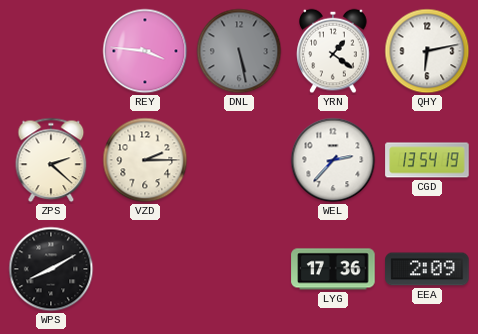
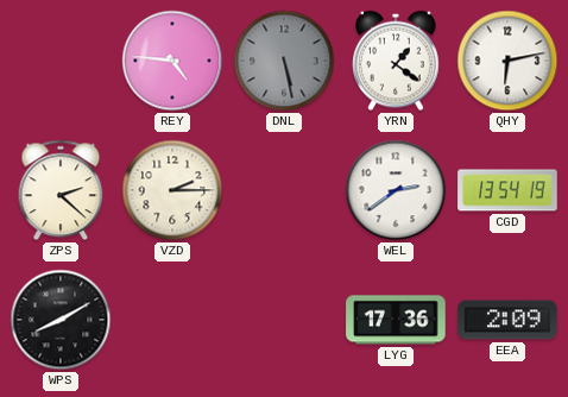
REY: 3:46 -> 4:46 (172, 61)
WEL: 2:37 -> 2:39 (396, 190)
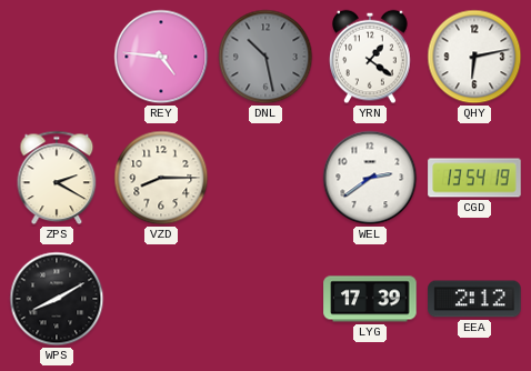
DNL: 5:28 -> 10:28 (265, 57)
ZPS: 2:22 -> 2:20 (57, 178)
VZD: 2:15 -> 8:15 (161, 178)
LYG: 17:36 -> 17:39 (370, 299)
EEA: 2:09 -> 2:12 (474, 299)
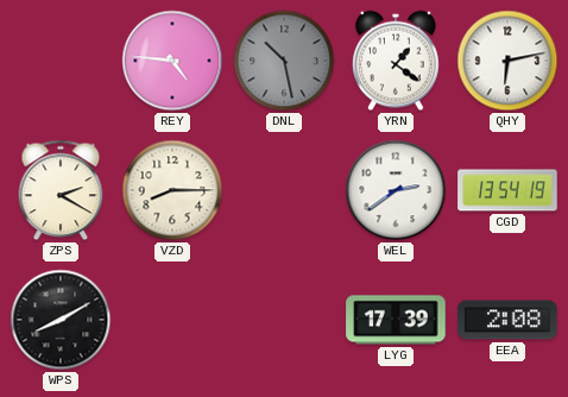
EEA: 2:12 -> 2:08 (507, 320)
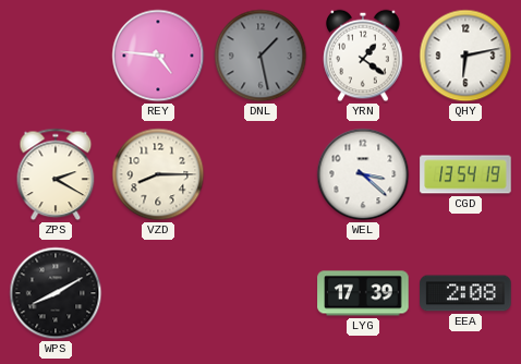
DNL: 10:28 -> 1:28 (260, 56)
WEL: 2:39 -> 3:22 (363, 174)
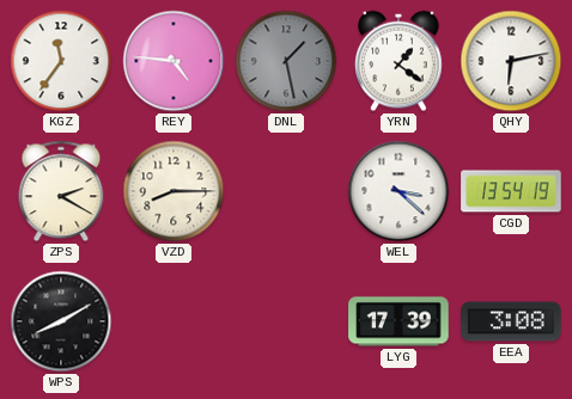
KGZ: none -> 11:36 (61, 61)
EEA: 2:08 -> 3:08 (511, 321)
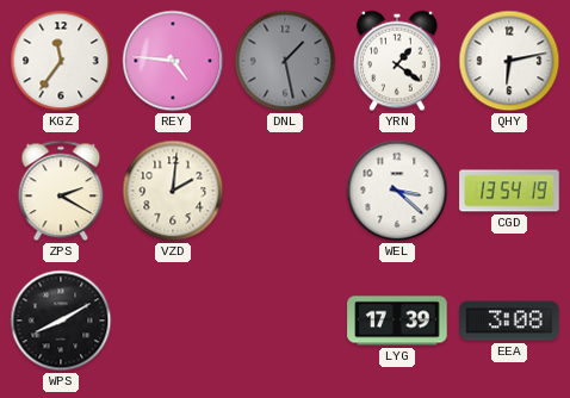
VZD: 8:15 -> 2:01 (173, 191)
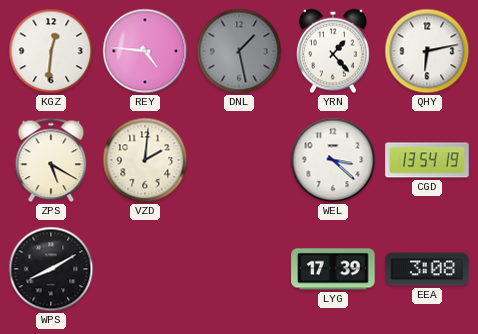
KGZ: 11:36 -> 12:31 (51, 51)
YRN: 1:21 -> 1:23 (333, 51)
ZPS: 2:20 -> 5:20 (51, 160)
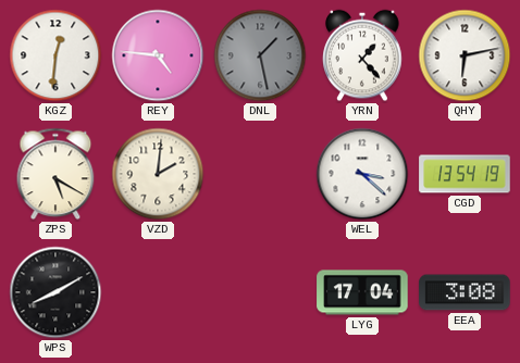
LYG: 17:39 -> 17:04 (362, 292)
